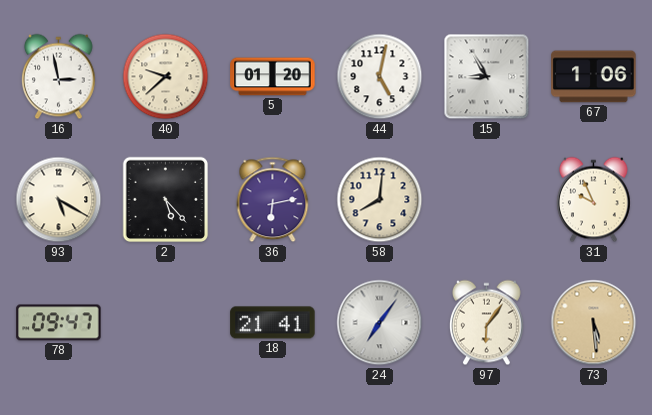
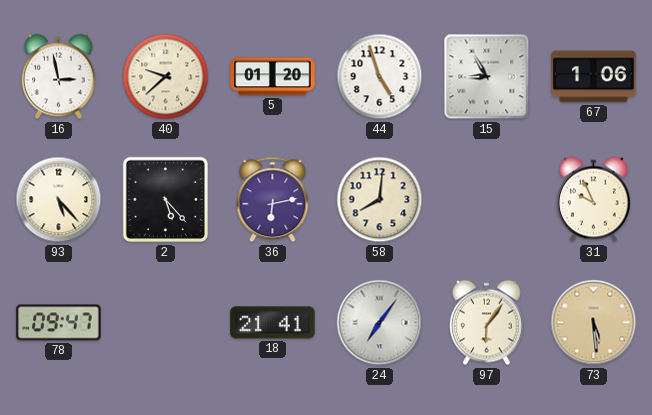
44: 5:02 -> 4:57 (380, 77)
93: 5:20 -> 5:23 (59, 200)
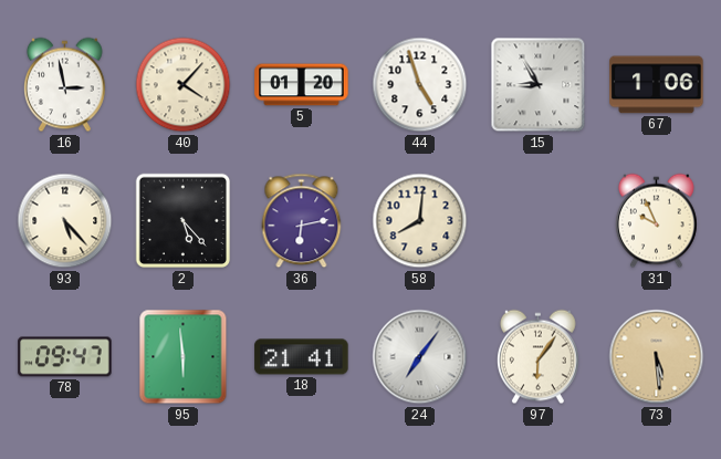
40: 9:38 -> 4:07 (184, 85)
95: none -> 5:59 (184, 357)
